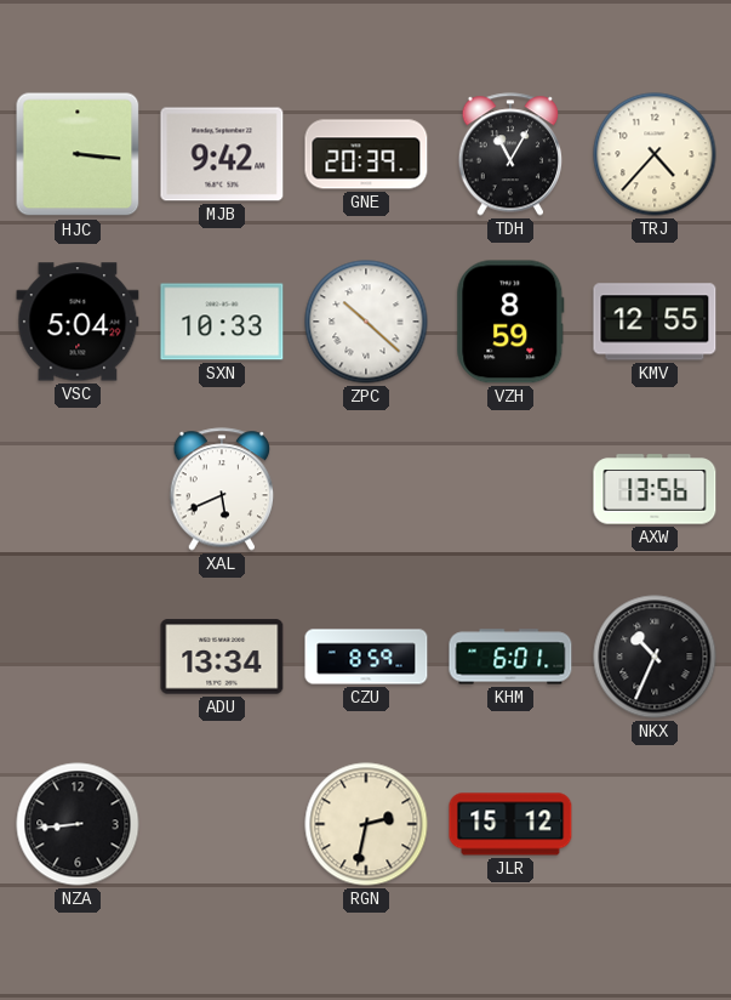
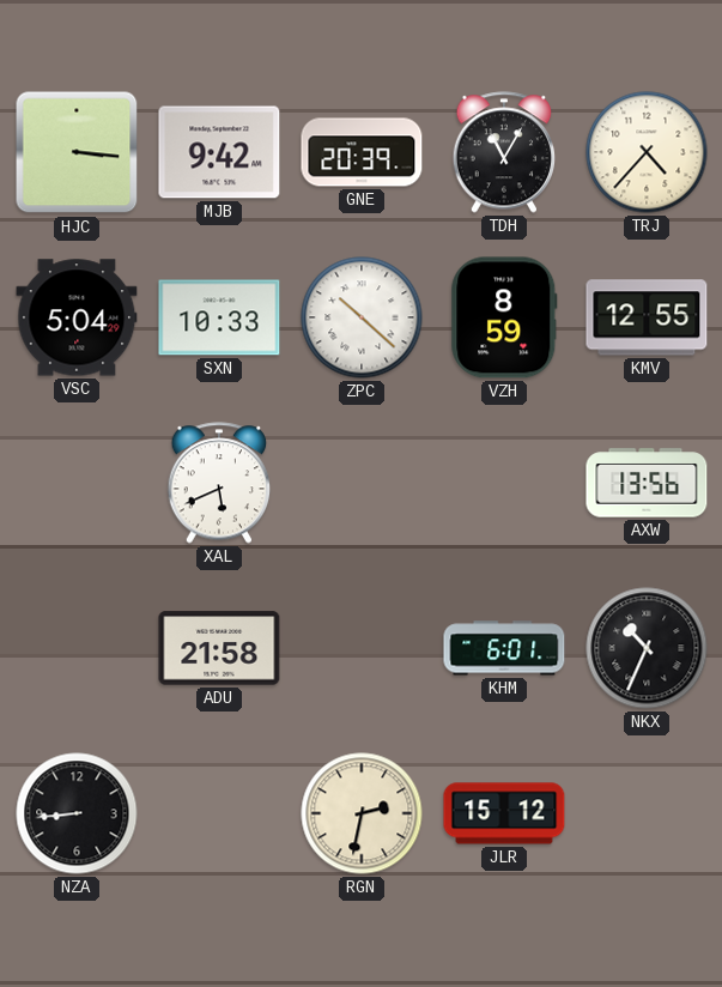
ADU: 13:34 -> 21:58 (219, 648)
CZU: 8:59 -> none (366, 657)
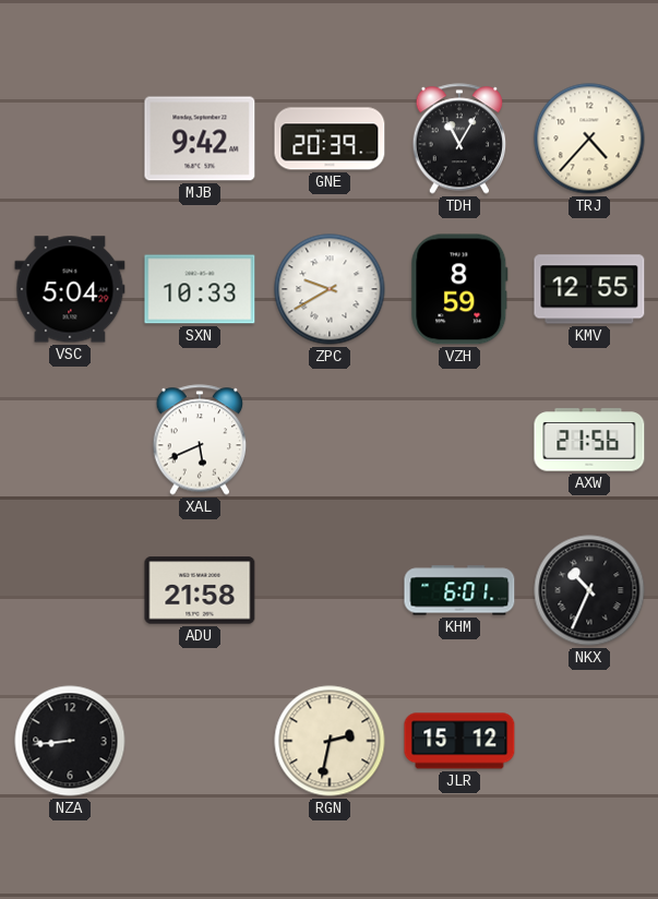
HJC: 3:16 -> none (77, 152)
ZPC: 10:22 -> 9:40 (330, 289)
AXW: 13:56 -> 21:56 (589, 440)
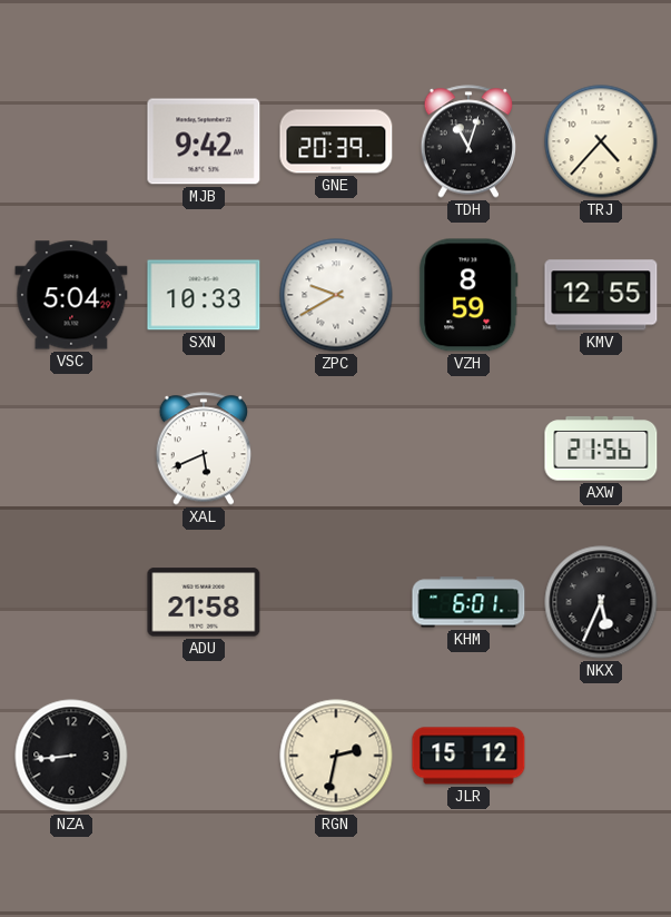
TDH: 11:05 -> 11:03 (468, 141)
NKX: 10:34 -> 5:34 (601, 602)
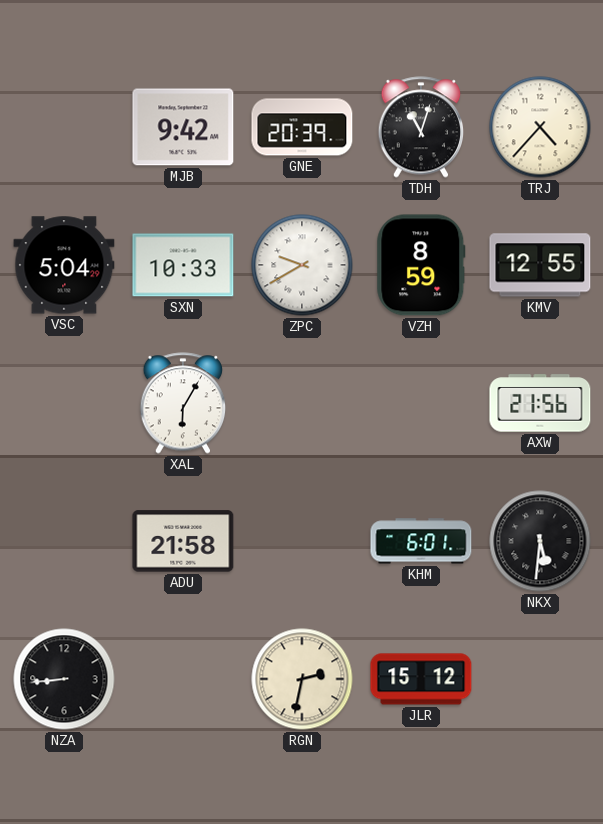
XAL: 5:41 -> 6:05 (183, 403)
NKX: 5:34 -> 5:31 (540, 541)
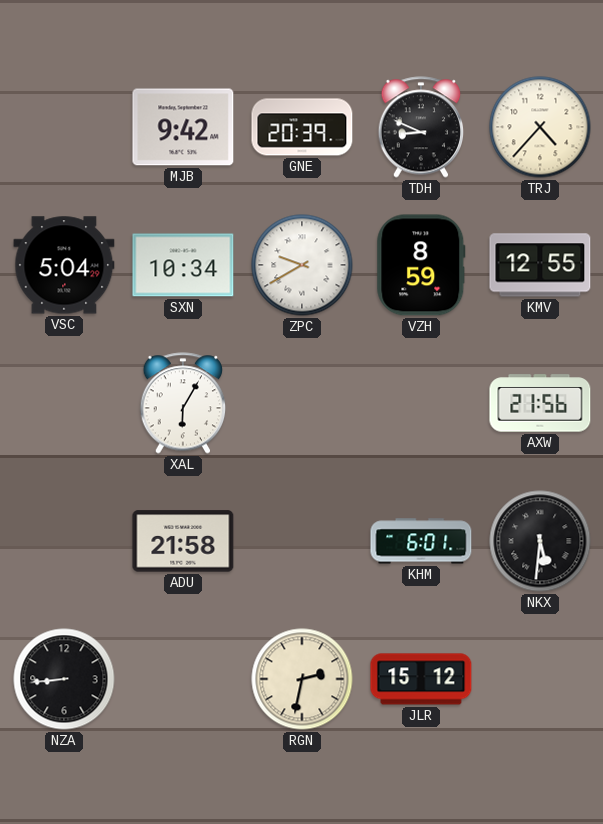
TDH: 11:03 -> 8:49 (421, 127)
SXN: 10:33 -> 10:34 (183, 265)
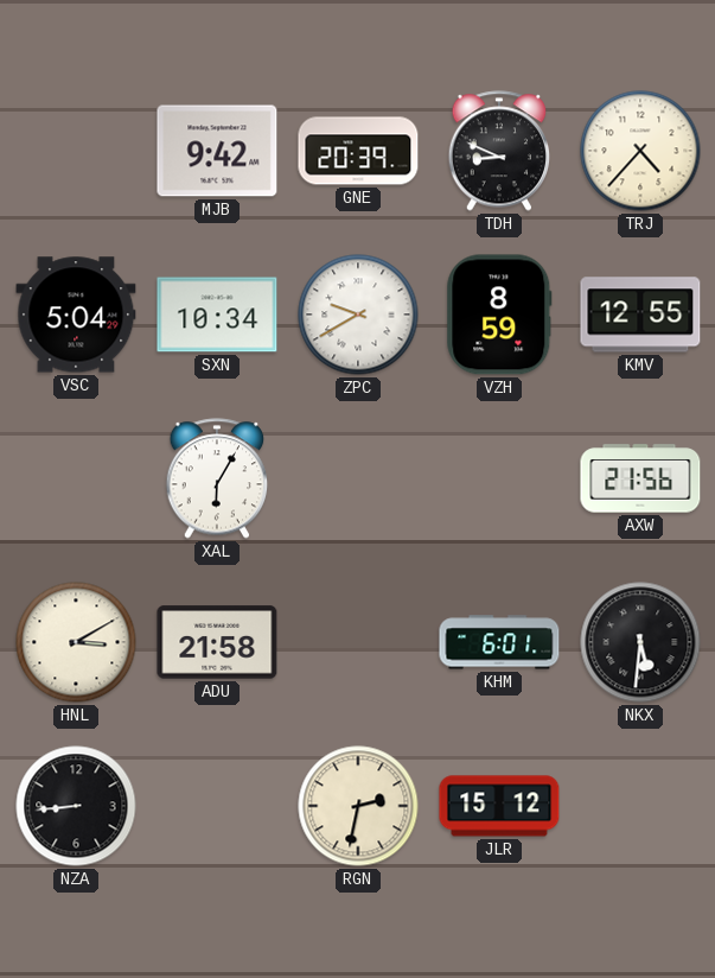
HNL: none -> 3:10 (76, 642)
